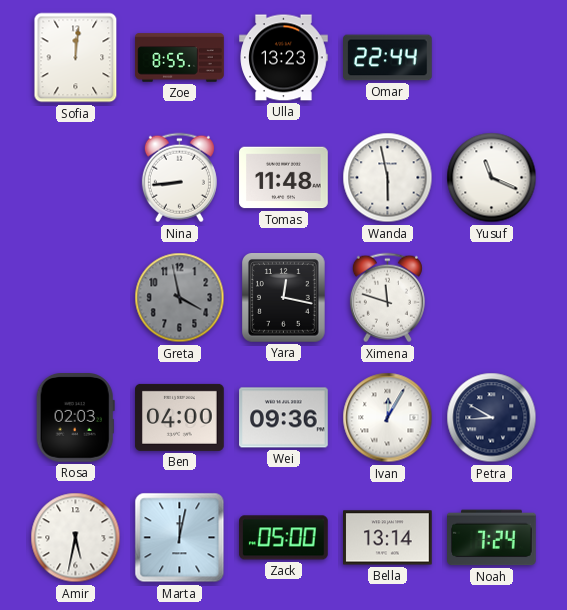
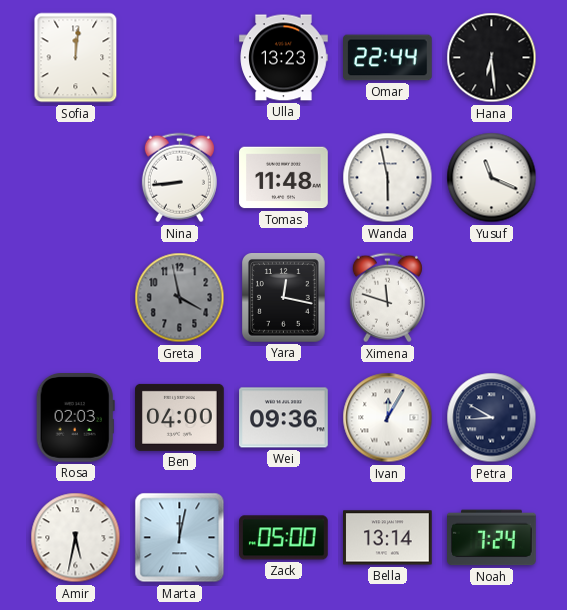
Zoe: 8:55 -> none (180, 58)
Hana: none -> 6:29 (492, 58)
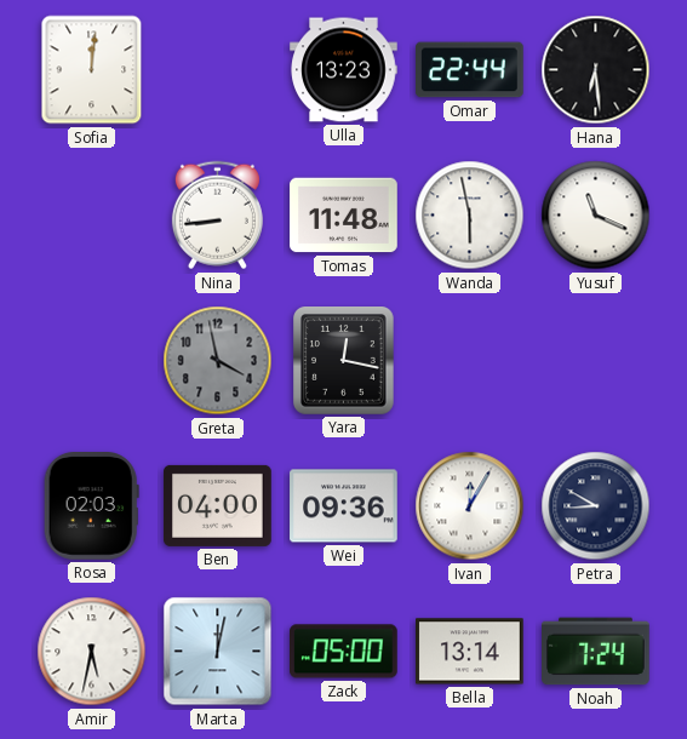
Ximena: 11:48 -> none (387, 298)
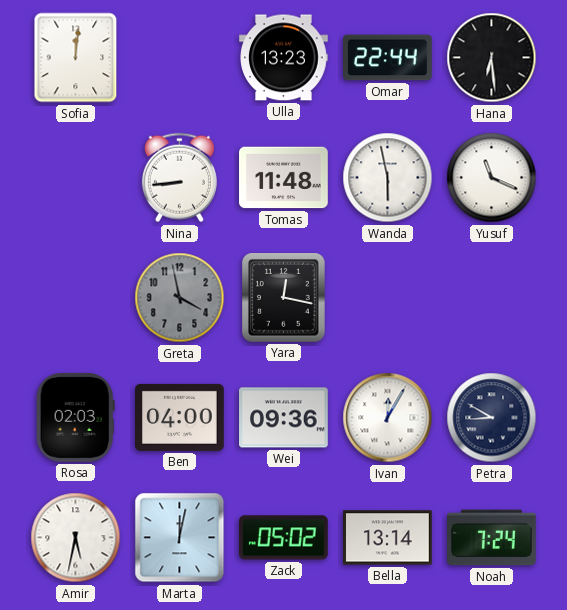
Zack: 05:00 -> 05:02 (284, 538)
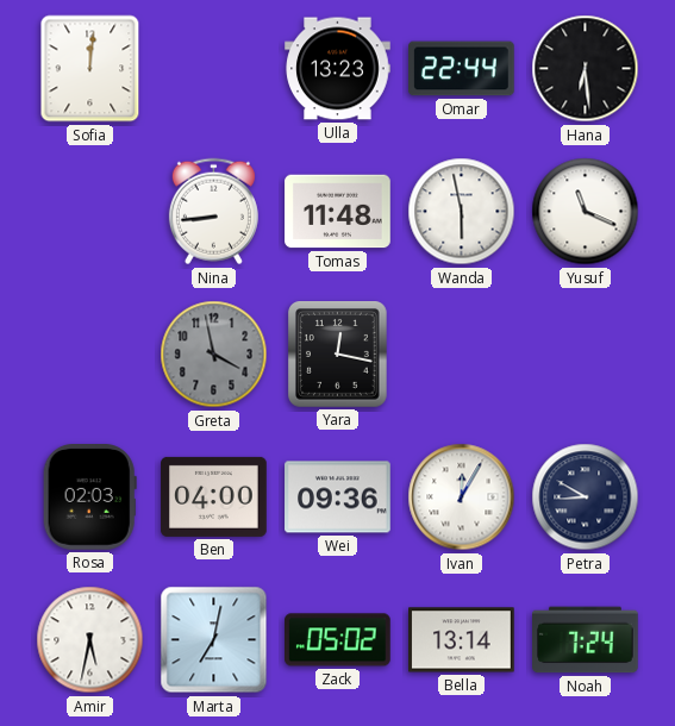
Marta: 12:02 -> 7:02 (214, 640)
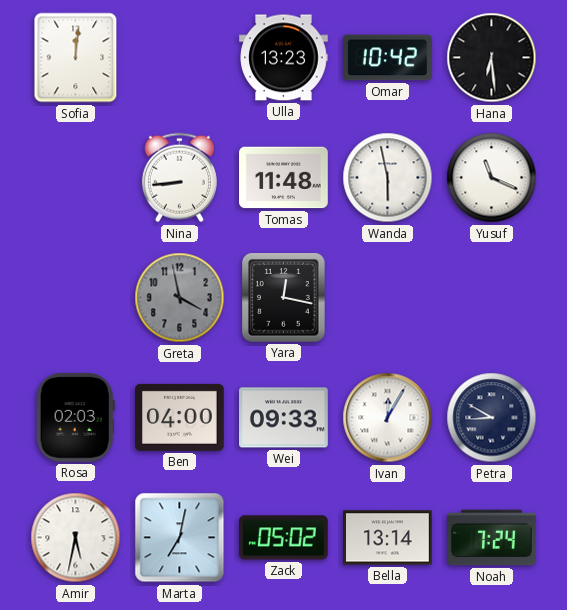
Omar: 22:44 -> 10:42 (388, 58)
Wei: 09:36 -> 09:33 (284, 418)
